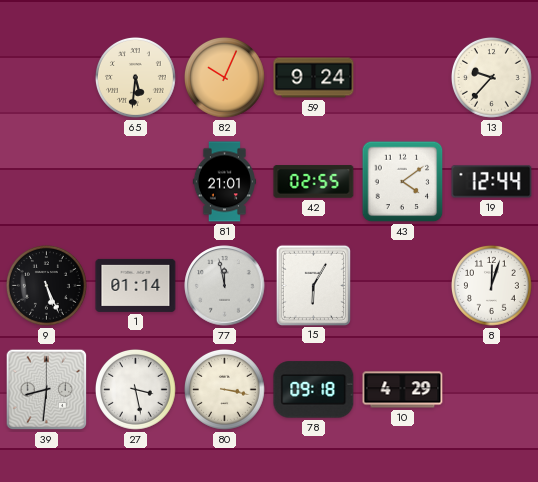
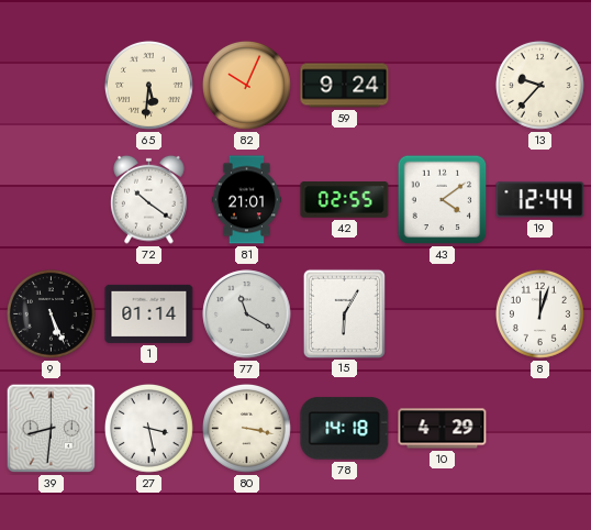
72: none -> 10:21 (149, 199)
77: 11:58 -> 11:20 (247, 314)
78: 09:18 -> 14:18 (345, 429)
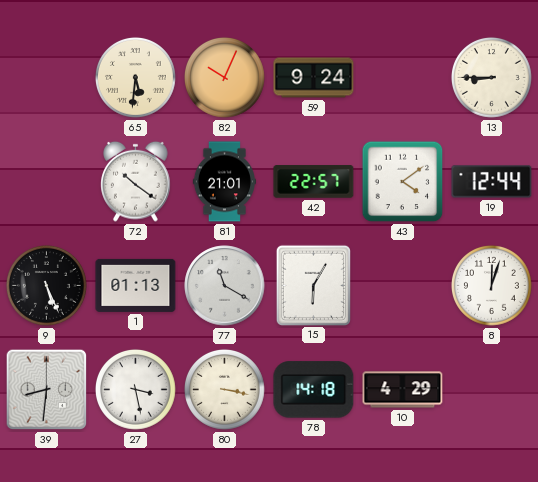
13: 9:37 -> 8:45 (492, 78)
42: 02:55 -> 22:57 (314, 182)
1: 01:14 -> 01:13 (136, 285)
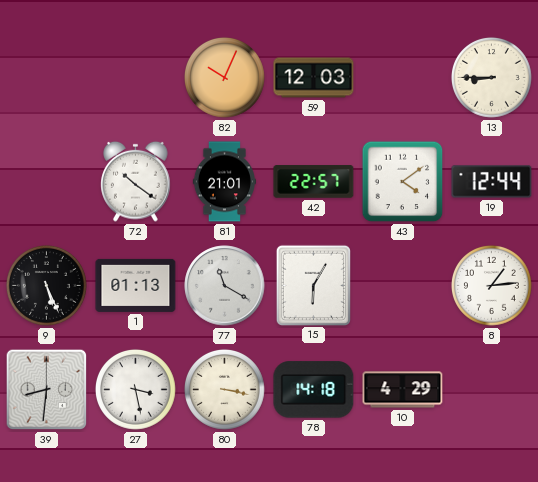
65: 5:31 -> none (136, 78)
59: 9:24 -> 12:03 (314, 78)
8: 12:03 -> 1:14 (492, 286)
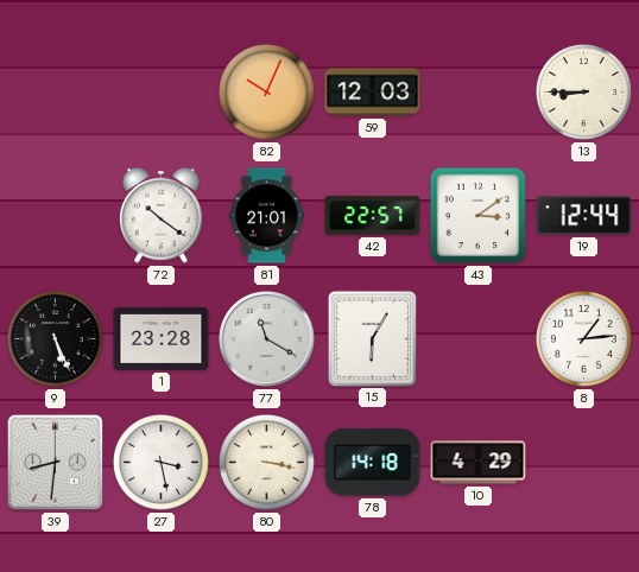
43: 4:09 -> 3:09 (479, 216)
1: 01:13 -> 23:28 (162, 338)
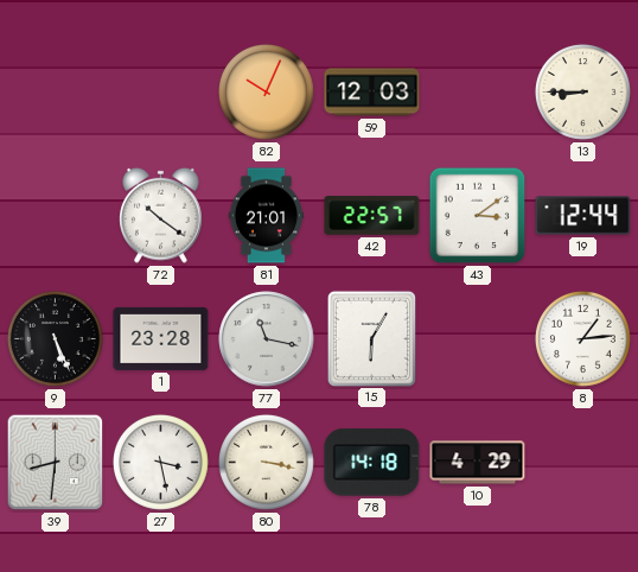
77: 11:20 -> 11:17 (267, 339)
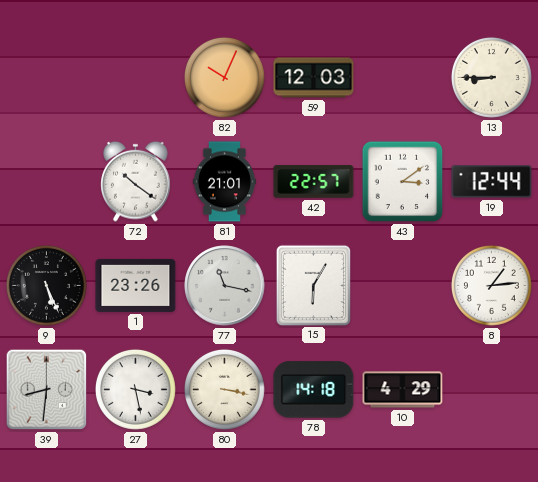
1: 23:28 -> 23:26 (136, 285)
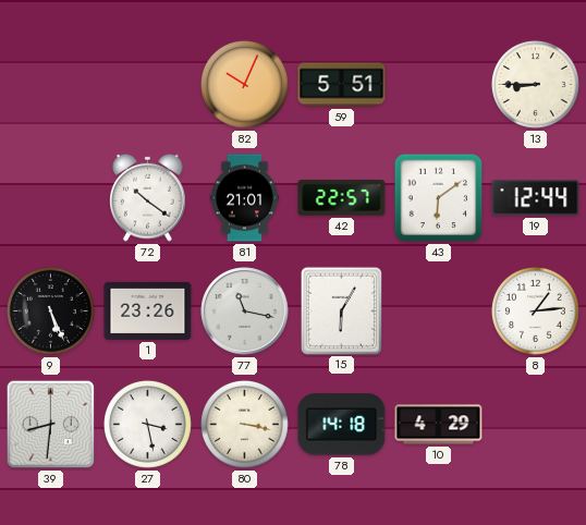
59: 12:03 -> 5:51 (342, 85)
43: 3:09 -> 6:09 (439, 198)
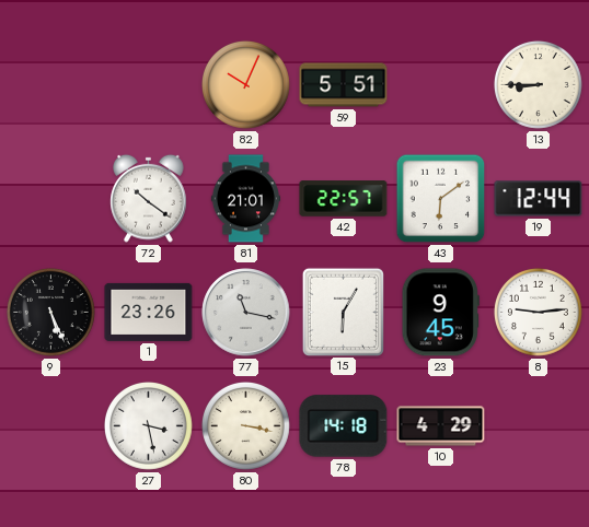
23: none -> 9:45 (440, 313)
8: 1:14 -> 9:14 (539, 313)
39: 8:31 -> none (51, 425)
